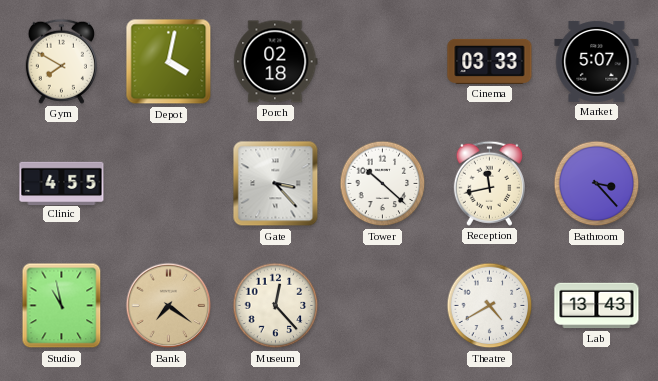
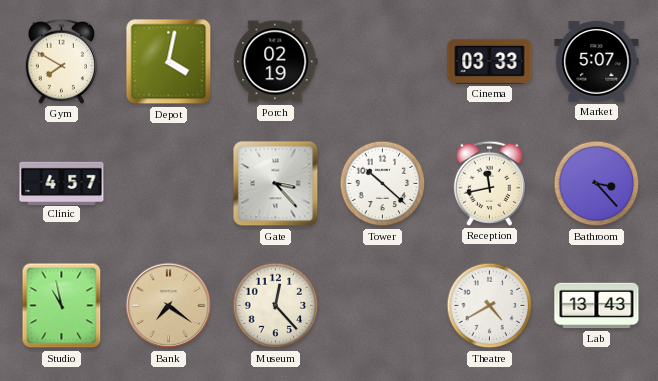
Porch: 02:18 -> 02:19 (276, 62)
Clinic: 4:55 -> 4:57 (62, 183)
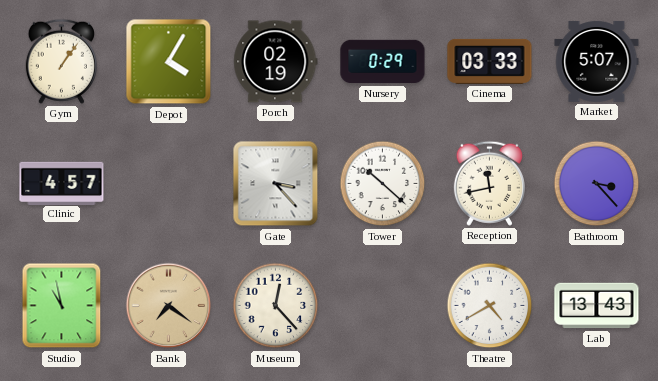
Gym: 7:50 -> 1:06 (61, 61)
Depot: 4:02 -> 4:05 (169, 62)
Nursery: none -> 0:29 (383, 62)
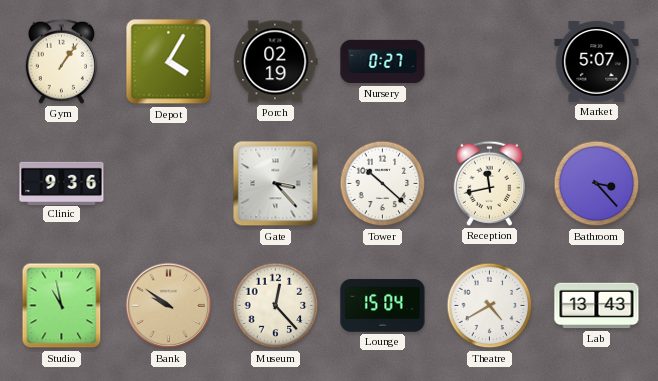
Nursery: 0:29 -> 0:27 (383, 62)
Cinema: 03:33 -> none (490, 61)
Clinic: 4:57 -> 9:36 (62, 183)
Bank: 7:21 -> 9:51 (169, 306)
Lounge: none -> 15:04 (383, 306)
